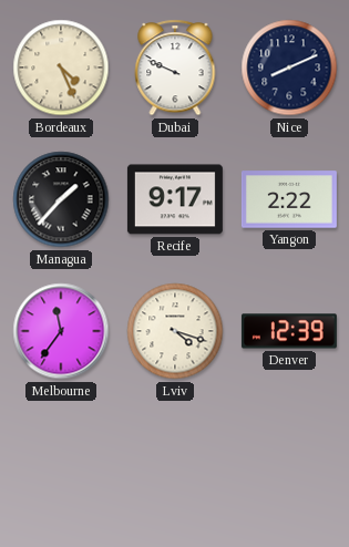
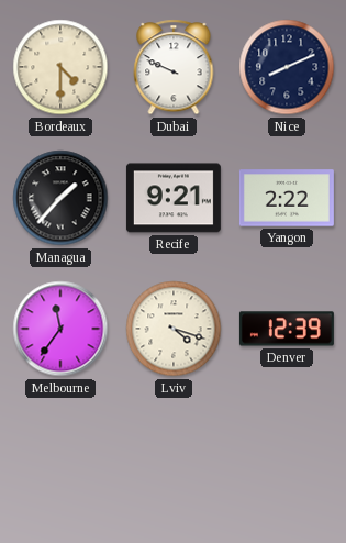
Bordeaux: 4:26 -> 4:30 (60, 67)
Recife: 9:17 -> 9:21 (174, 198)
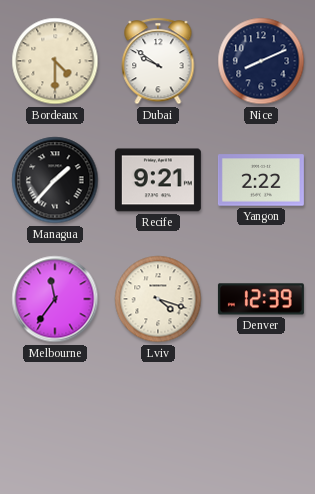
Dubai: 9:49 -> 9:51 (158, 61)
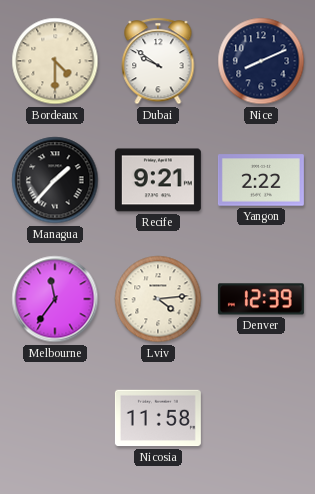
Lviv: 4:18 -> 4:14 (158, 299)
Nicosia: none -> 11:58 (158, 418)
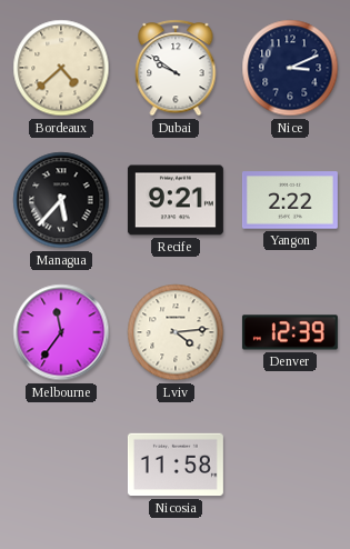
Bordeaux: 4:30 -> 4:38 (61, 68)
Nice: 8:11 -> 3:11 (290, 68)
Managua: 1:37 -> 5:37 (61, 200)
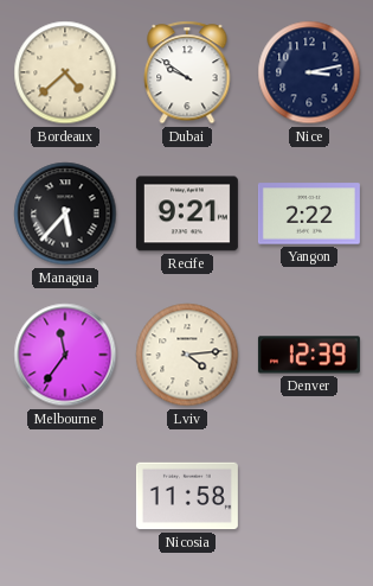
Nice: 3:11 -> 3:13 (309, 72)
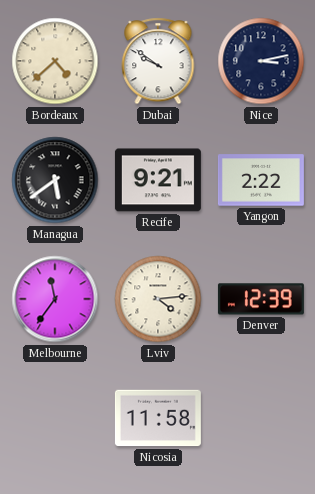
Managua: 5:37 -> 5:39 (55, 180)
